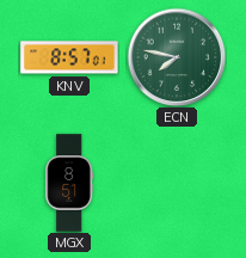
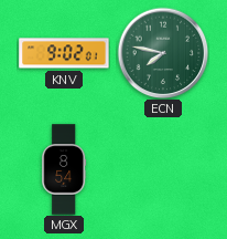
KNV: 8:57 -> 9:02 (64, 53)
MGX: 8:51 -> 8:54 (64, 169)
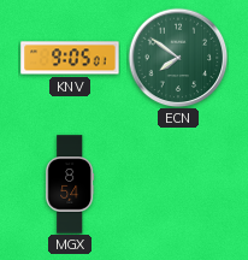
KNV: 9:02 -> 9:05 (70, 58)
ECN: 7:47 -> 7:51 (178, 58)
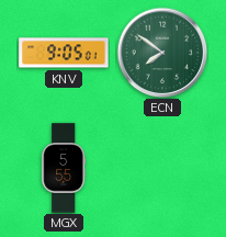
MGX: 8:54 -> 5:55 (64, 168)
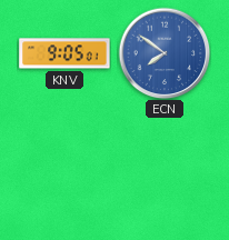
ECN dial: green -> blue (165, 53)
MGX: 5:55 -> none (64, 168)
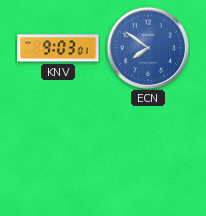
KNV: 9:05 -> 9:03 (58, 48)
